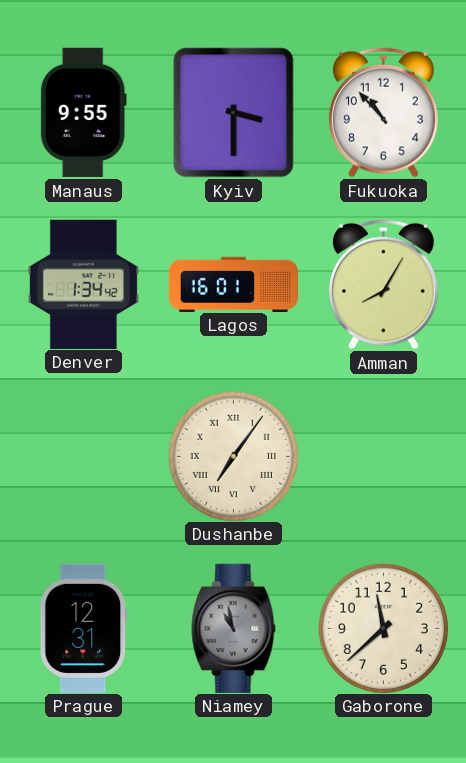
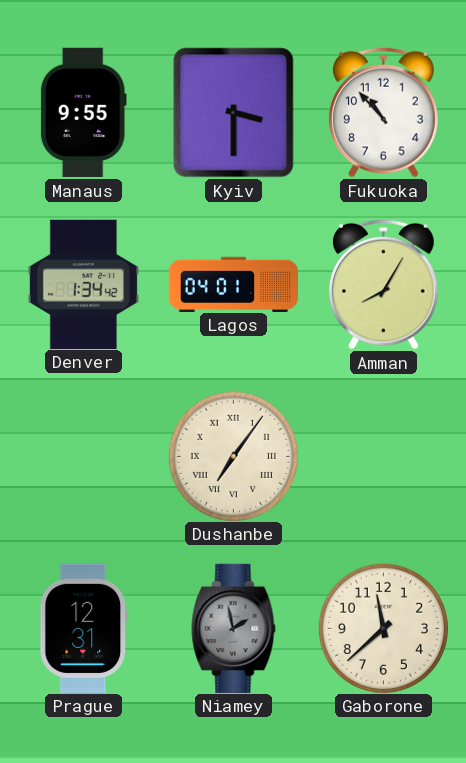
Lagos: 16:01 -> 04:01 (233, 284)
Niamey: 10:58 -> 1:58 (234, 628)
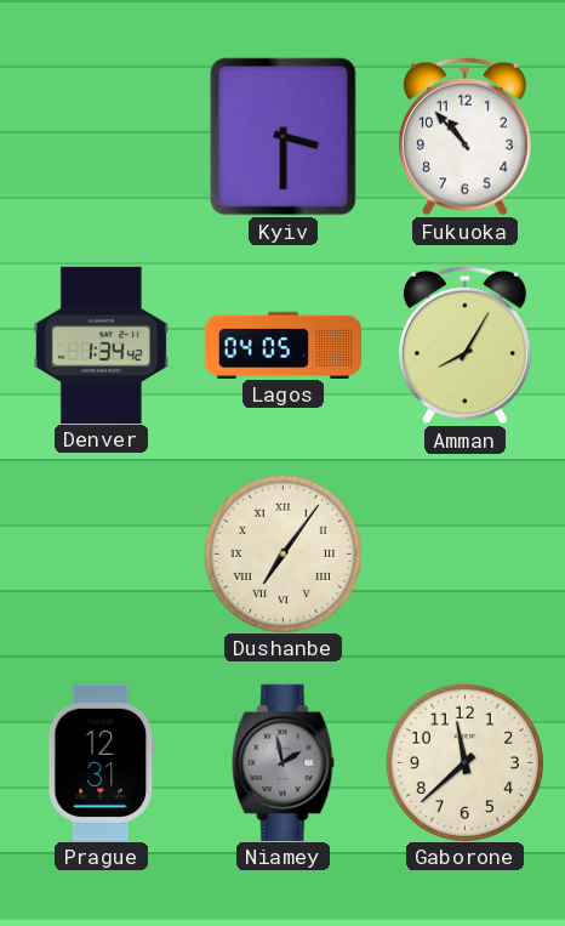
Manaus: 9:55 -> none (83, 112)
Lagos: 04:01 -> 04:05 (282, 345)
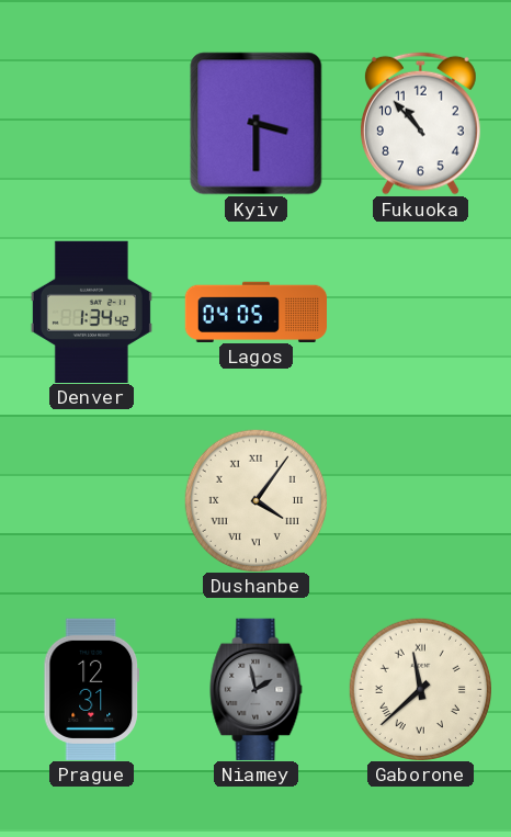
Amman: 8:05 -> none (464, 345)
Dushanbe: 7:06 -> 4:06 (256, 500)
Gaborone numerals: Arabic -> Roman (420, 689)
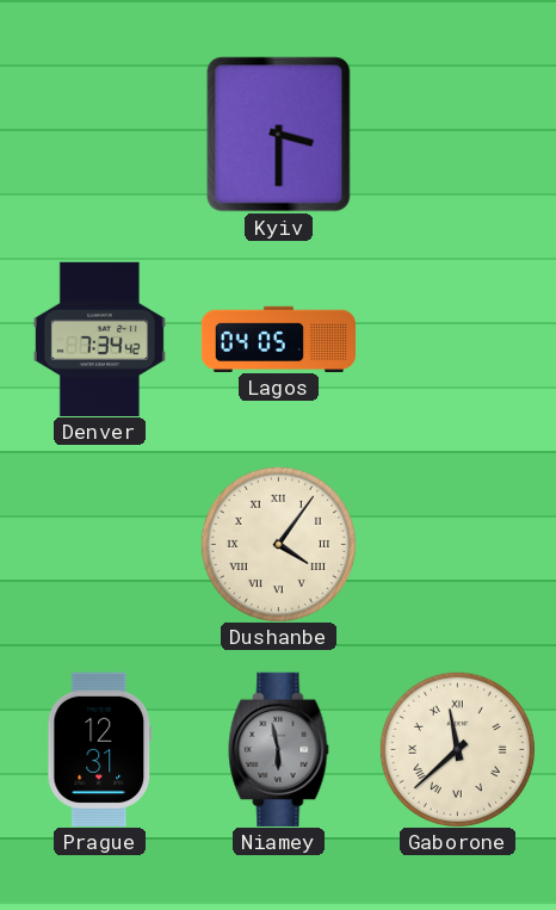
Fukuoka: 10:53 -> none (420, 123)
Denver: 1:34 -> 7:34 (99, 339)
Niamey: 1:58 -> 5:58 (279, 749)
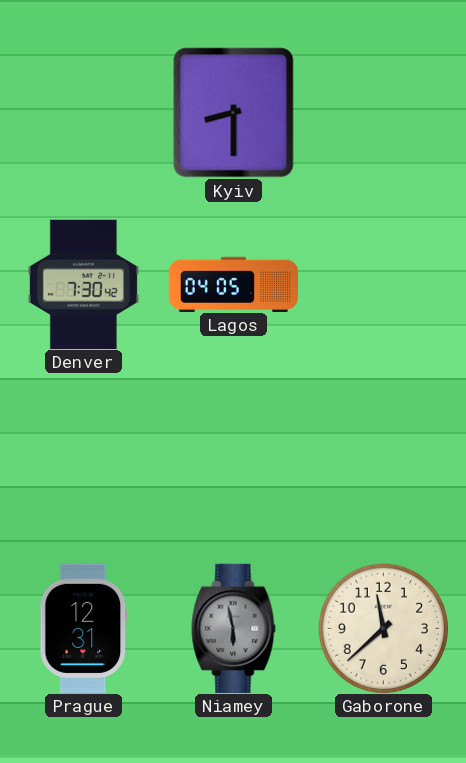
Kyiv: 3:30 -> 8:30 (234, 113)
Denver: 7:34 -> 7:30 (83, 284)
Dushanbe: 4:06 -> none (278, 544)
Gaborone numerals: Roman -> Arabic (383, 628)
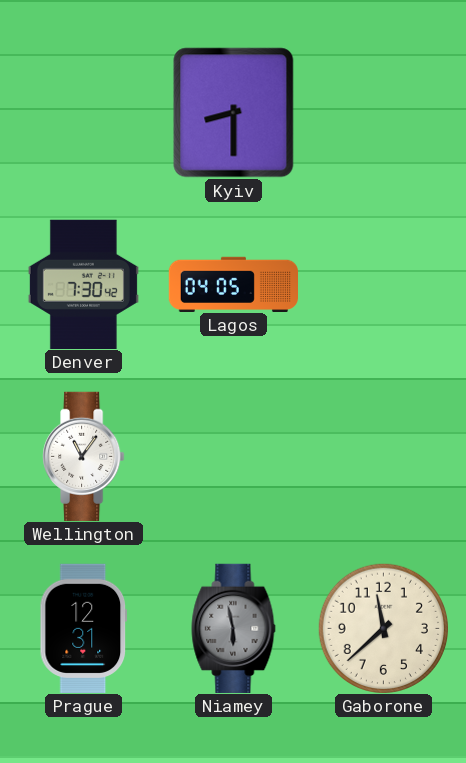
Wellington: none -> 11:06 (84, 456)
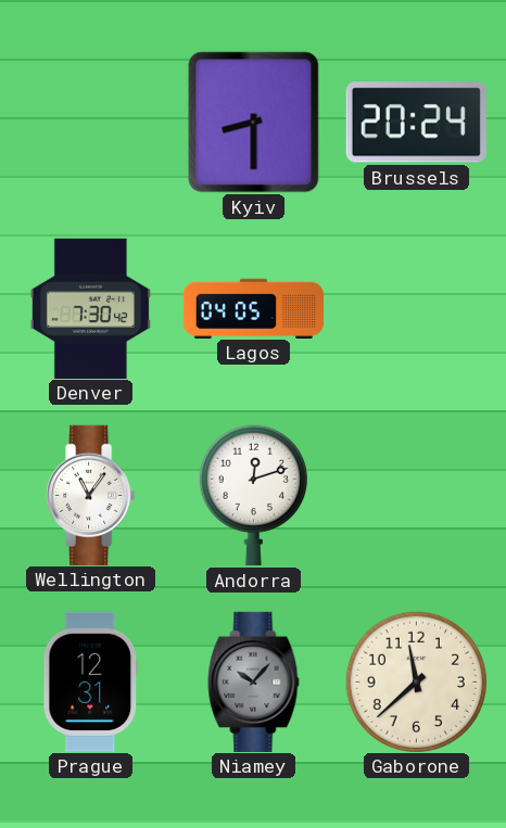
Brussels: none -> 20:24 (416, 123)
Andorra: none -> 12:12 (253, 495)
Niamey: 5:58 -> 10:07 (254, 681)
